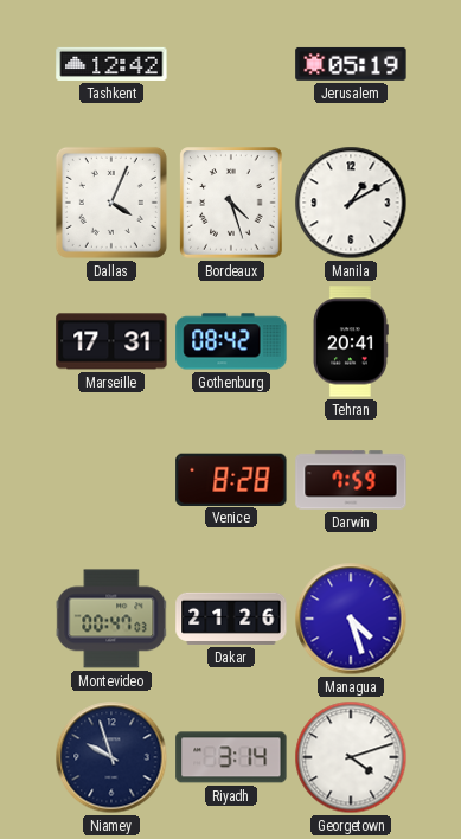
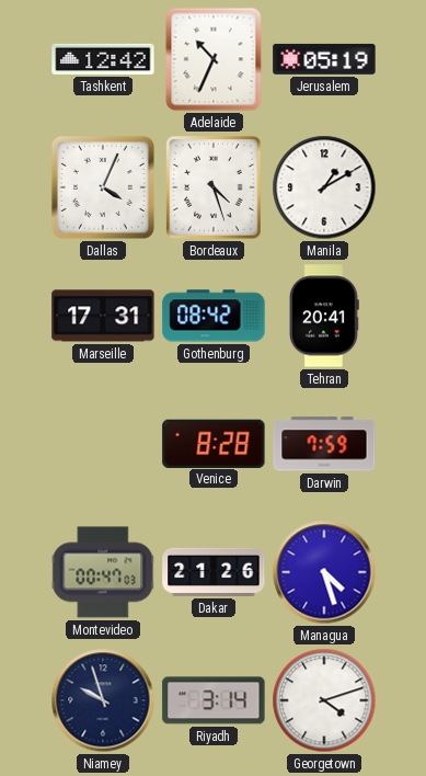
Adelaide: none -> 10:34 (214, 59)
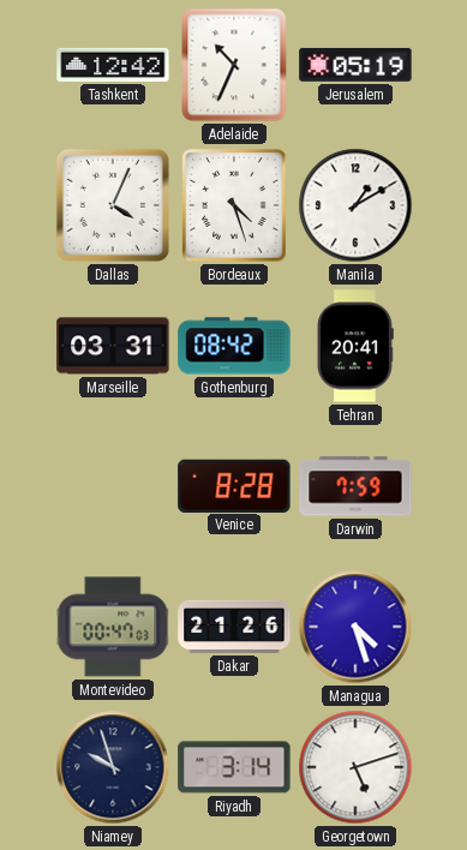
Marseille: 17:31 -> 03:31 (113, 346)
Georgetown: 4:12 -> 5:12 (355, 767)
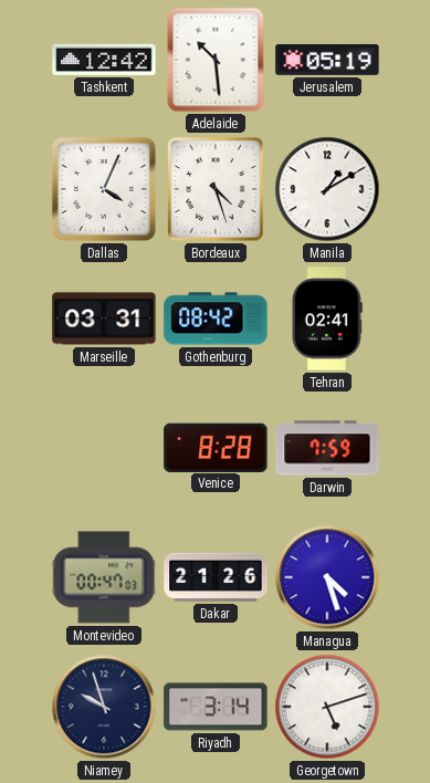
Adelaide: 10:34 -> 10:29 (216, 60)
Tehran: 20:41 -> 02:41 (327, 319)
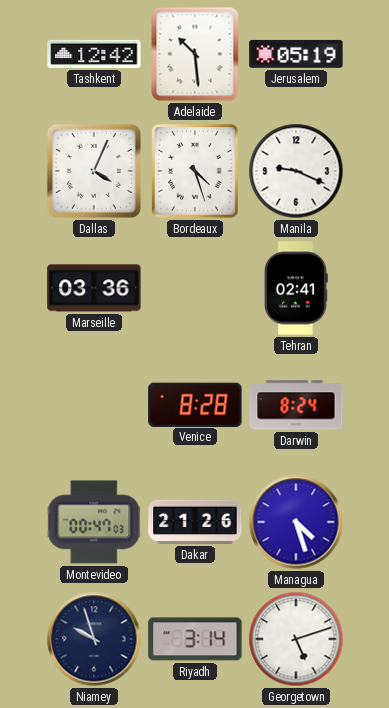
Manila: 1:10 -> 9:19 (296, 171)
Marseille: 03:31 -> 03:36 (94, 288)
Gothenburg: 08:42 -> none (216, 319)
Darwin: 7:59 -> 8:24 (296, 405)
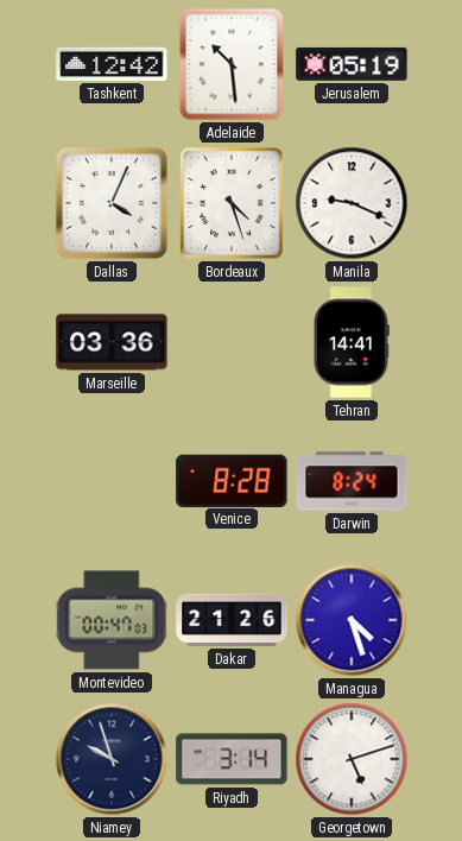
Tehran: 02:41 -> 14:41 (352, 342)
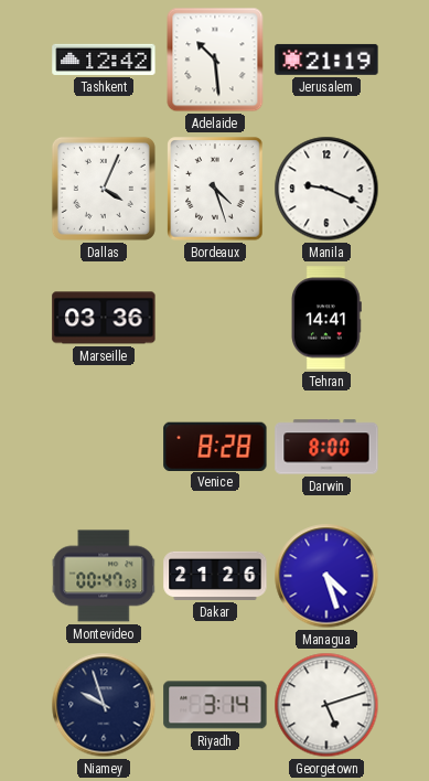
Jerusalem: 05:19 -> 21:19 (326, 60)
Darwin: 8:24 -> 8:00 (326, 447)
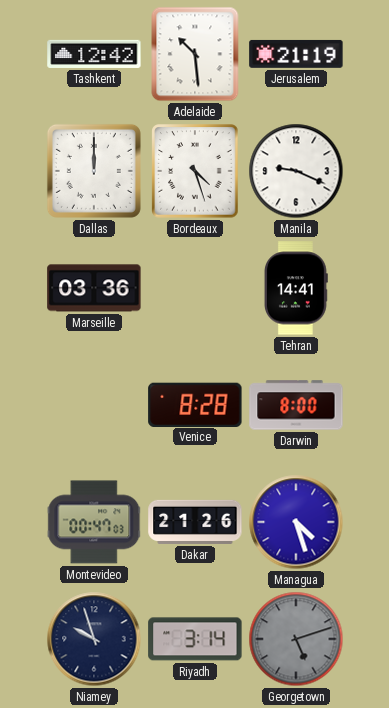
Dallas: 4:04 -> 12:00 (94, 171)
Georgetown dial: white -> grey (296, 639)
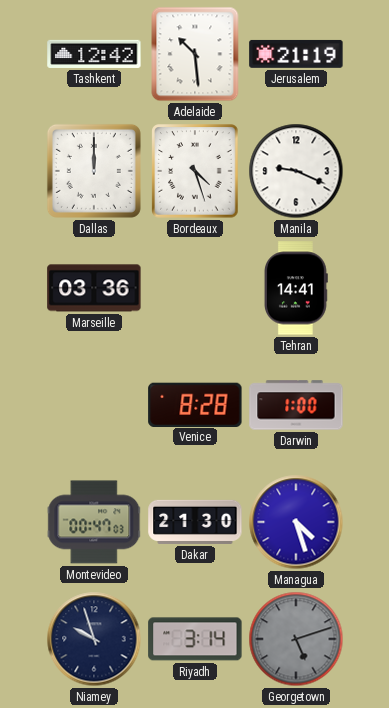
Darwin: 8:00 -> 1:00 (296, 405)
Dakar: 21:26 -> 21:30 (195, 522)
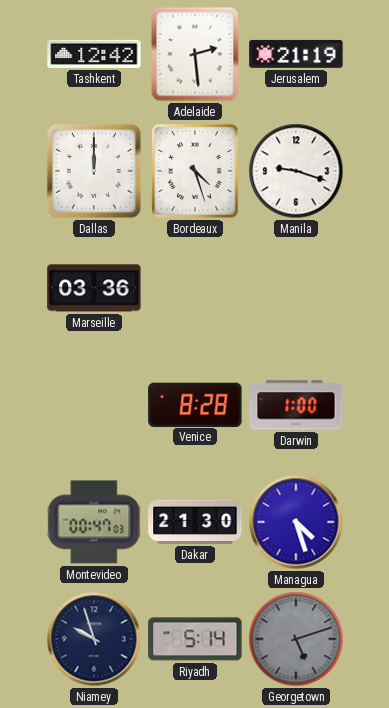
Adelaide: 10:29 -> 2:29 (195, 54)
Manila: 9:19 -> 9:18 (296, 171)
Tehran: 14:41 -> none (296, 288)
Riyadh: 3:14 -> 5:14 (195, 639)
